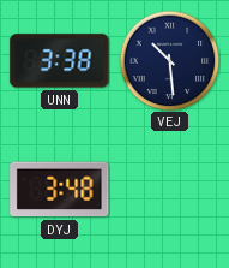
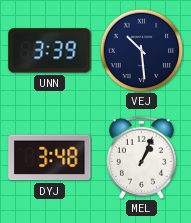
UNN: 3:38 -> 3:39 (50, 51)
MEL: none -> 1:04 (141, 157)
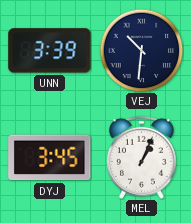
VEJ: 10:29 -> 10:31 (141, 50)
DYJ: 3:48 -> 3:45 (50, 158)
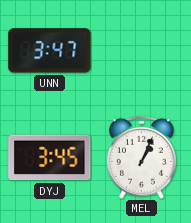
UNN: 3:39 -> 3:47 (50, 51)
VEJ: 10:31 -> none (141, 50)
